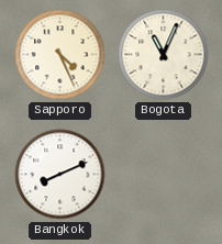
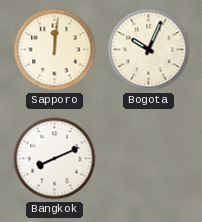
Sapporo: 4:26 -> 12:01 (55, 50)
Bogota: 11:04 -> 10:04 (149, 50)
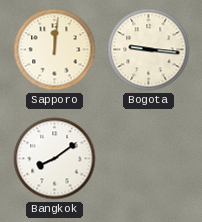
Bogota: 10:04 -> 9:16 (149, 50)
Bangkok: 8:11 -> 8:09 (55, 159)
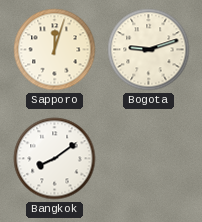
Sapporo: 12:01 -> 12:03 (55, 50)
Bogota: 9:16 -> 9:12 (149, 50)
